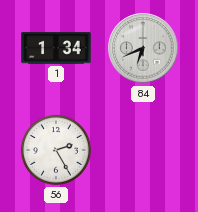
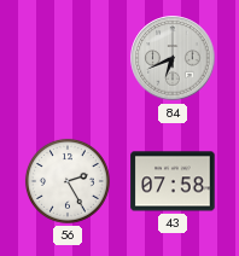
1: 1:34 -> none (56, 48)
43: none -> 07:58 (173, 181)
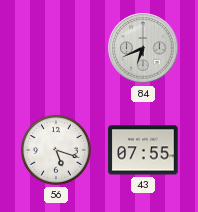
56: 2:25 -> 5:18 (56, 150)
43: 07:58 -> 07:55 (143, 150)
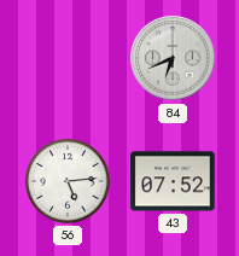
56: 5:18 -> 5:14 (68, 181)
43: 07:55 -> 07:52 (173, 181)
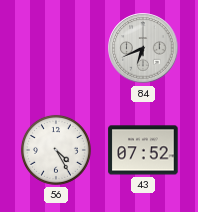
56: 5:14 -> 4:25 (56, 150)
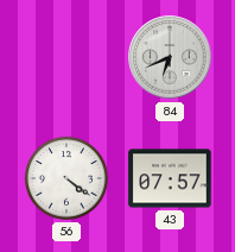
56: 4:25 -> 4:21 (66, 178)
43: 07:52 -> 07:57 (170, 178)
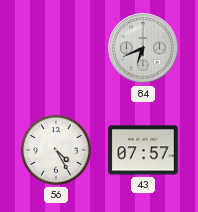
56: 4:21 -> 4:25 (56, 150)
